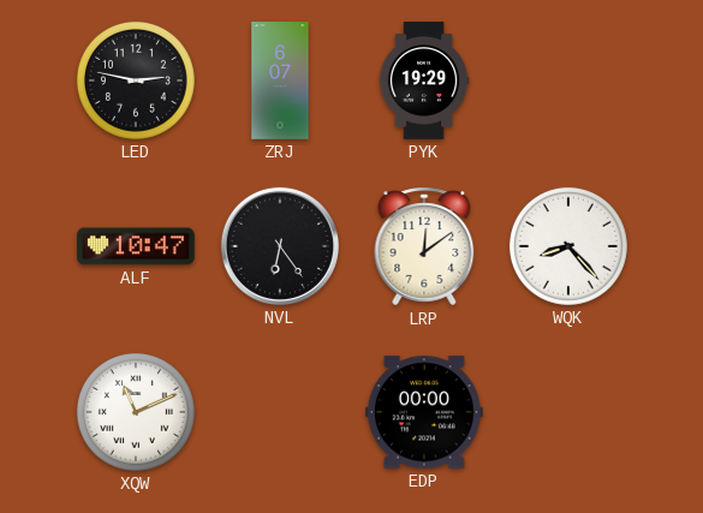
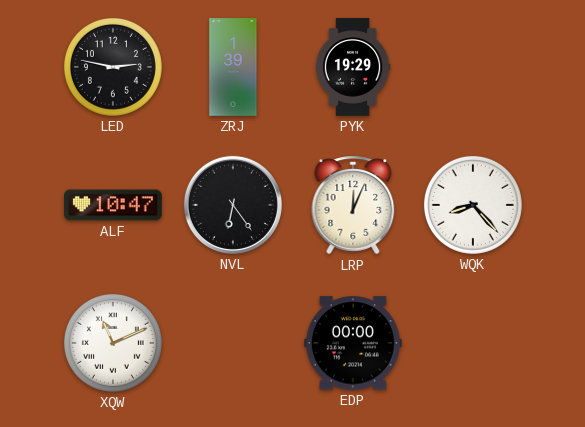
ZRJ: 6:07 -> 1:39 (233, 67)
LRP: 12:09 -> 12:04 (353, 205)
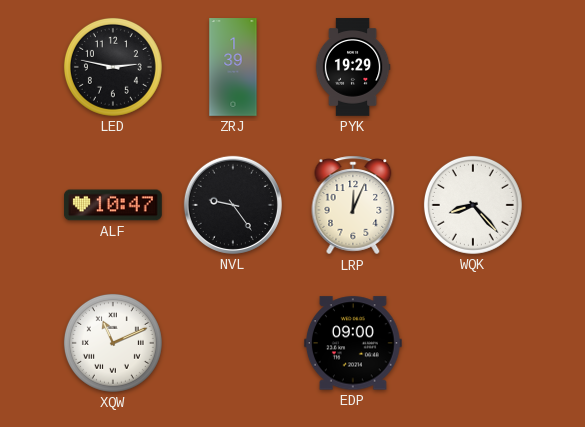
NVL: 6:24 -> 9:24 (233, 205)
EDP: 00:00 -> 09:00 (353, 343)
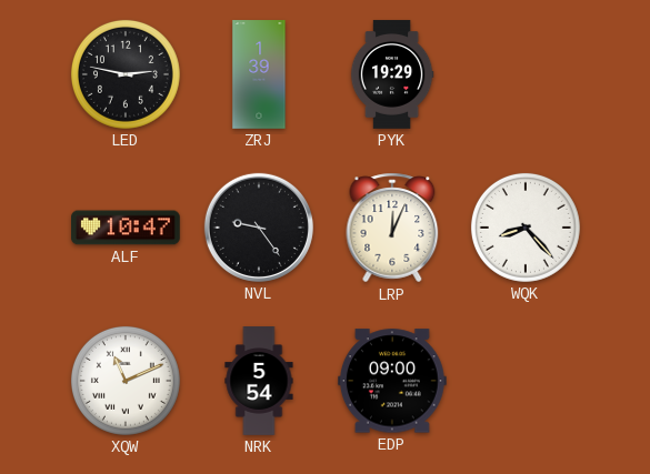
NRK: none -> 5:54 (259, 381)
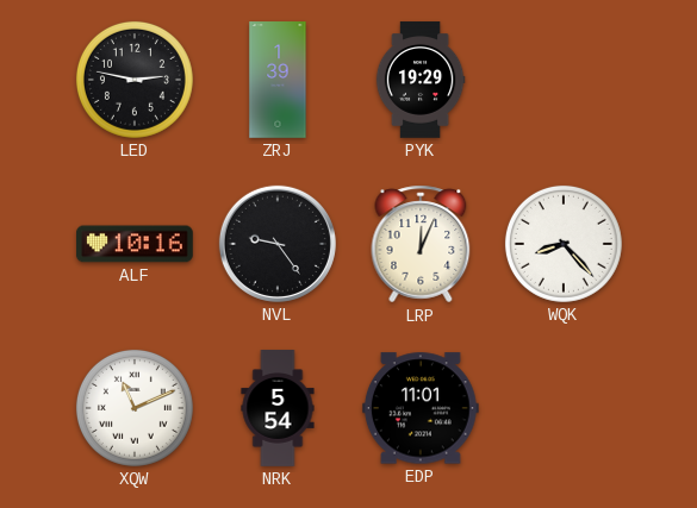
ALF: 10:47 -> 10:16 (136, 244)
EDP: 09:00 -> 11:01 (421, 408)
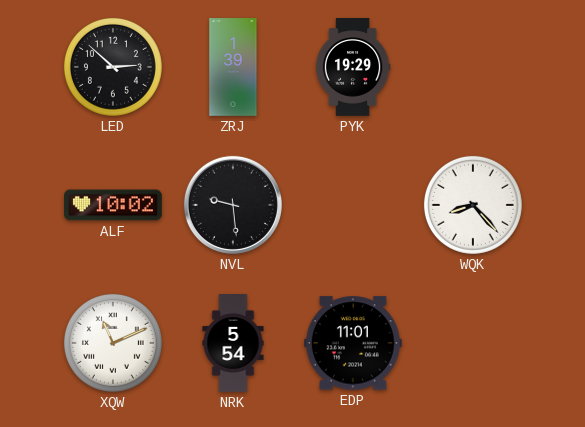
LED: 2:47 -> 2:52 (113, 67)
ALF: 10:16 -> 10:02 (114, 205)
NVL: 9:24 -> 9:29 (233, 205)
LRP: 12:04 -> none (421, 244)
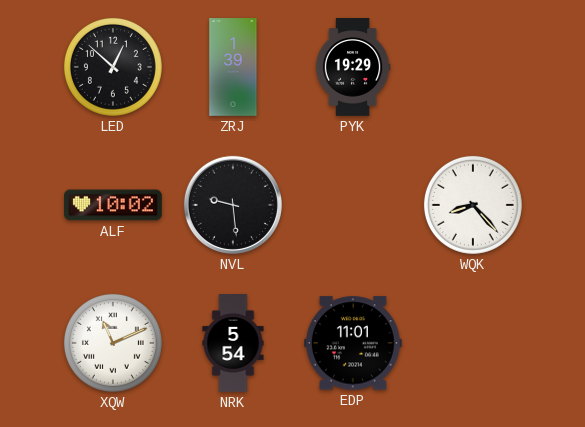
LED: 2:52 -> 12:52 (113, 67)
